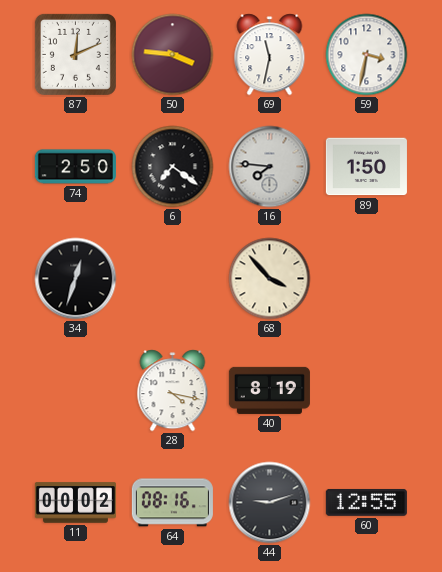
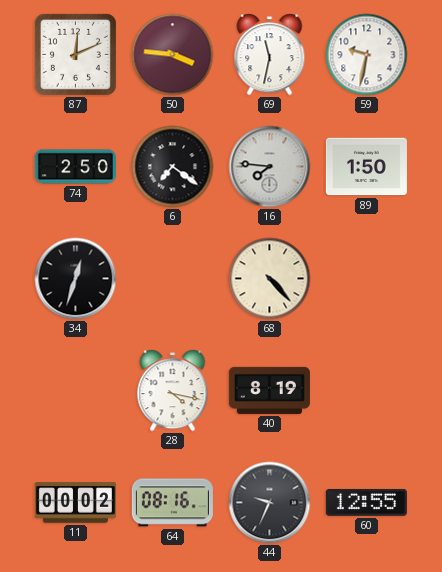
59: 3:32 -> 9:32 (367, 55)
68: 3:53 -> 4:23 (270, 279)
44: 9:12 -> 9:34 (270, 503)
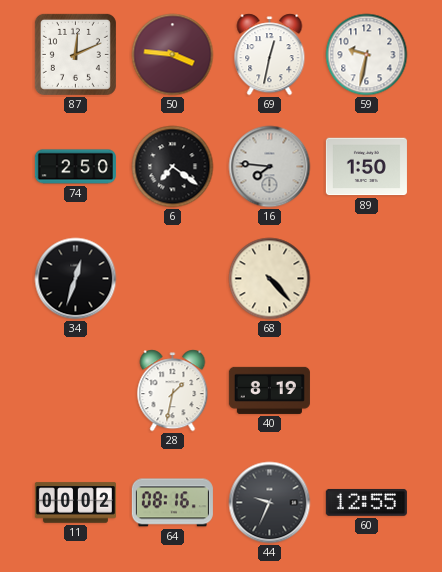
69: 11:32 -> 12:32 (270, 55)
28: 4:17 -> 1:32 (173, 391)
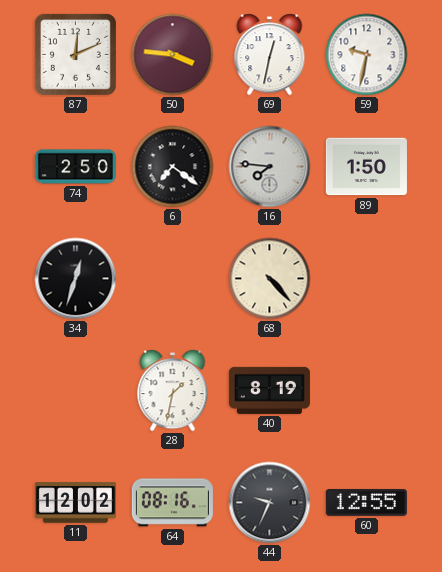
11: 00:02 -> 12:02 (75, 503)
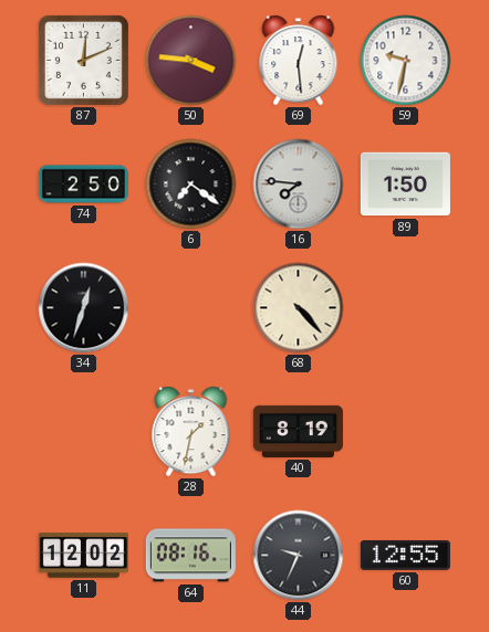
69: 12:32 -> 12:29 (299, 61)
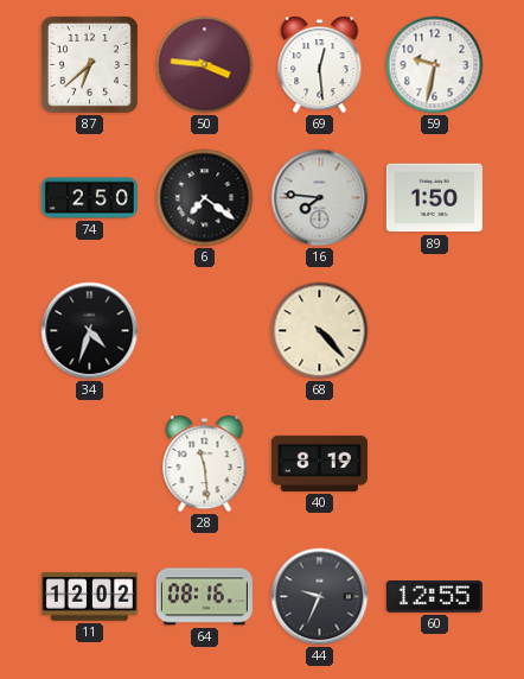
87: 12:11 -> 6:38 (89, 64)
34: 12:33 -> 4:33 (90, 331)
28: 1:32 -> 11:29 (205, 464)
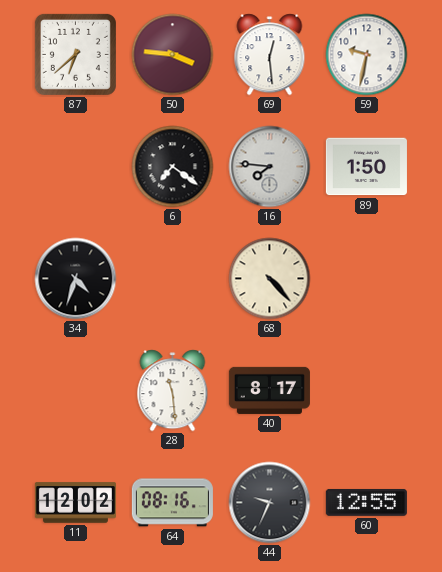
74: 2:50 -> none (89, 198)
40: 8:19 -> 8:17 (269, 390)
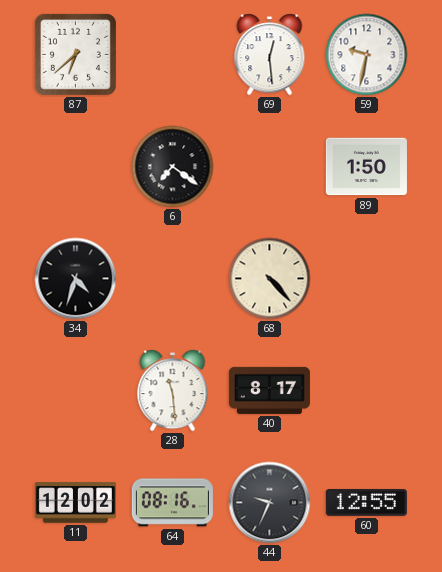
50: 3:46 -> none (173, 55)
16: 7:46 -> none (270, 167)
